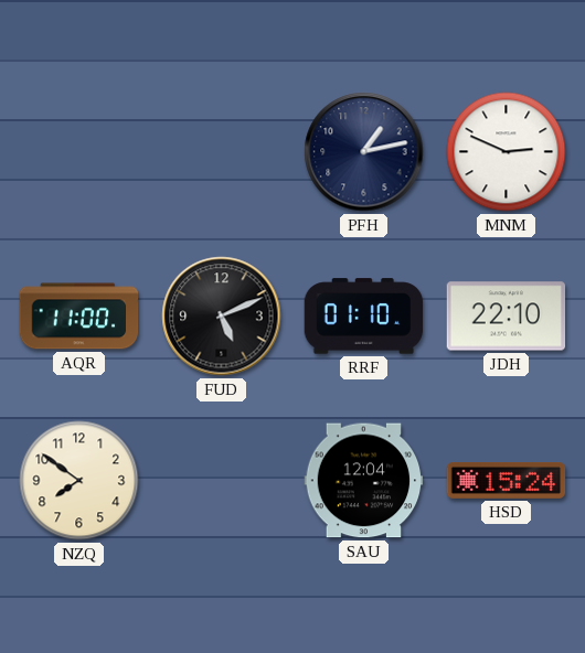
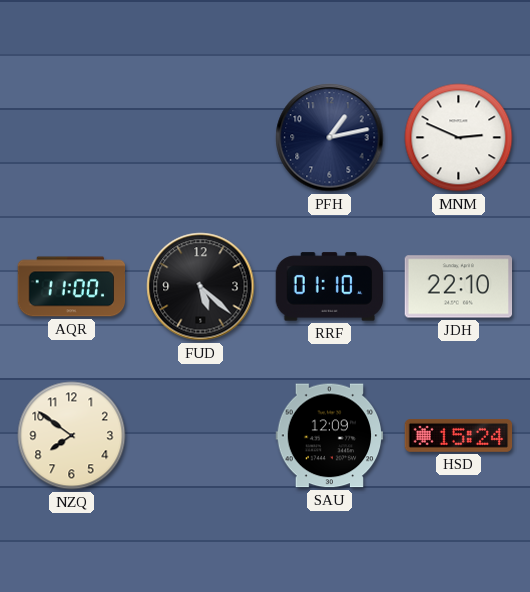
FUD: 5:11 -> 5:22 (201, 287)
SAU: 12:04 -> 12:09 (330, 436)
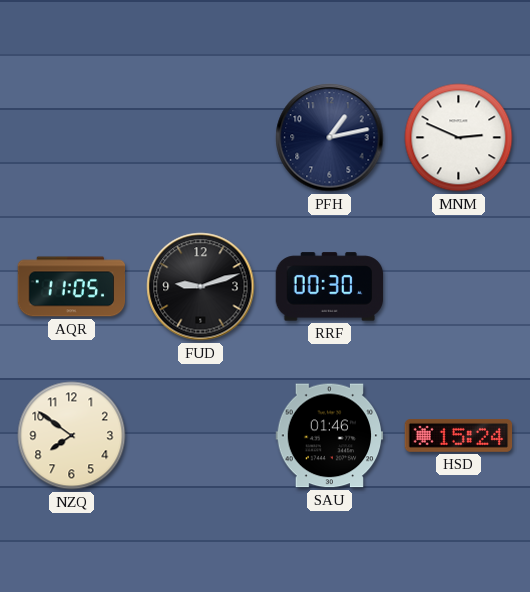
AQR: 11:00 -> 11:05 (72, 287)
FUD: 5:22 -> 9:12 (201, 287)
RRF: 01:10 -> 00:30 (330, 287)
JDH: 22:10 -> none (459, 287)
SAU: 12:09 -> 01:46 (330, 436)
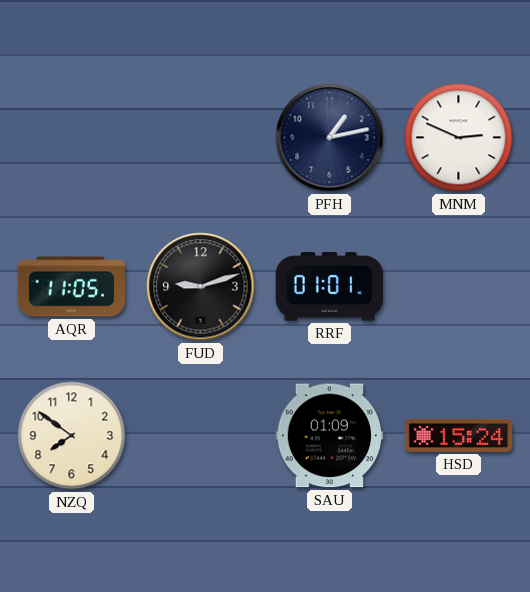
RRF: 00:30 -> 01:01 (330, 287)
SAU: 01:46 -> 01:09 (330, 436)
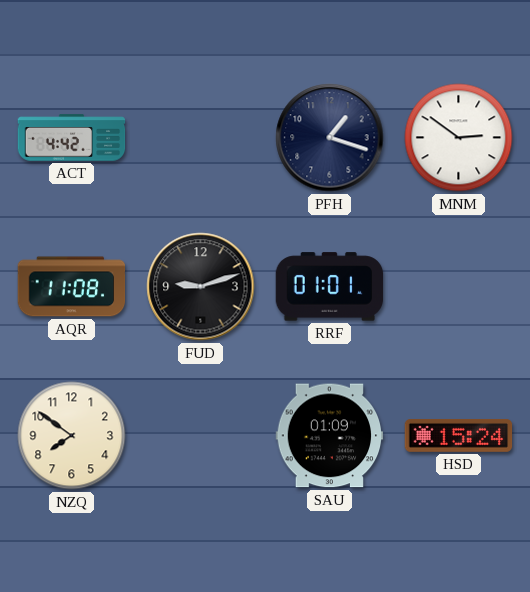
ACT: none -> 4:42 (72, 138)
PFH: 1:13 -> 1:18 (330, 138)
MNM: 2:49 -> 2:51 (459, 138)
AQR: 11:05 -> 11:08 (72, 287)
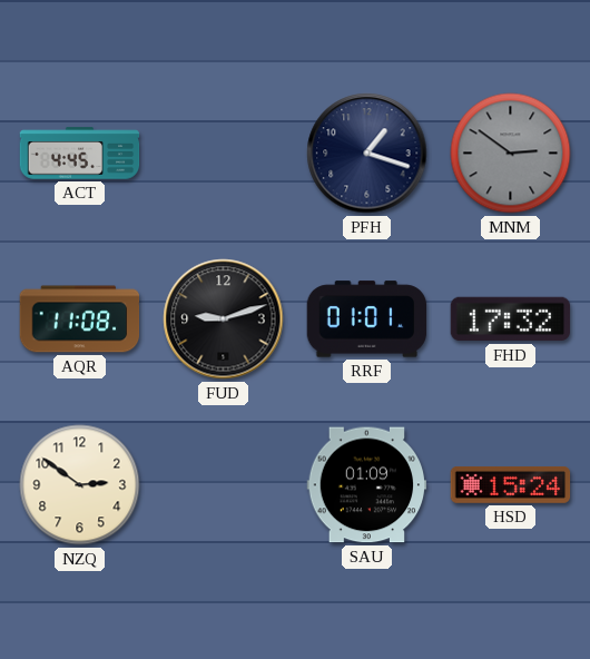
ACT: 4:42 -> 4:45 (80, 154)
MNM dial: white -> grey (511, 154)
FHD: none -> 17:32 (511, 319)
NZQ: 7:51 -> 2:51 (80, 485)
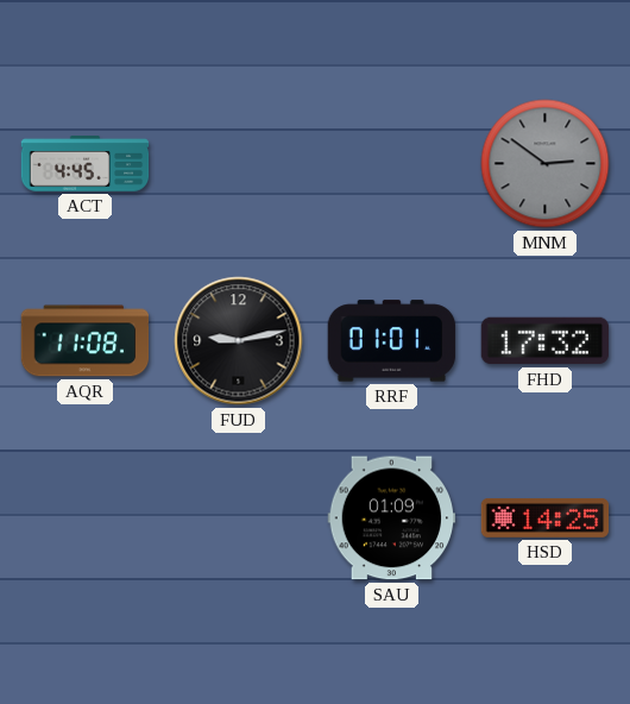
PFH: 1:18 -> none (367, 154)
FUD: 9:12 -> 9:13 (239, 341)
NZQ: 2:51 -> none (80, 485)
HSD: 15:24 -> 14:25 (546, 518)
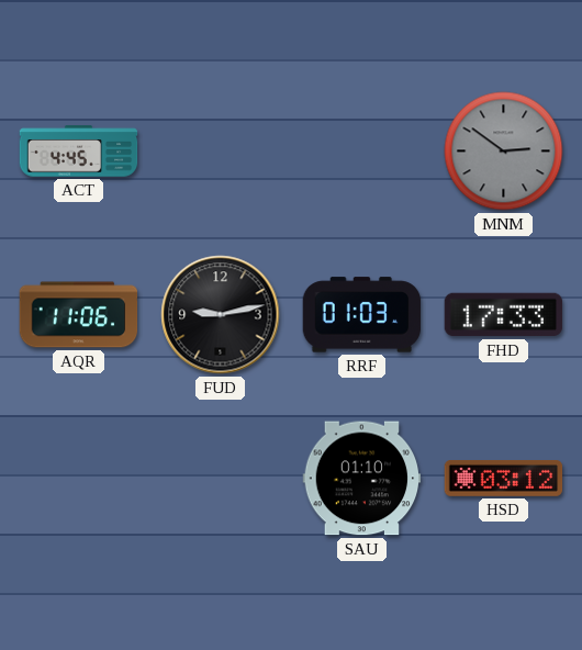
AQR: 11:08 -> 11:06 (79, 315)
RRF: 01:01 -> 01:03 (362, 315)
FHD: 17:32 -> 17:33 (504, 315)
SAU: 01:09 -> 01:10 (362, 479)
HSD: 14:25 -> 03:12 (504, 479)
